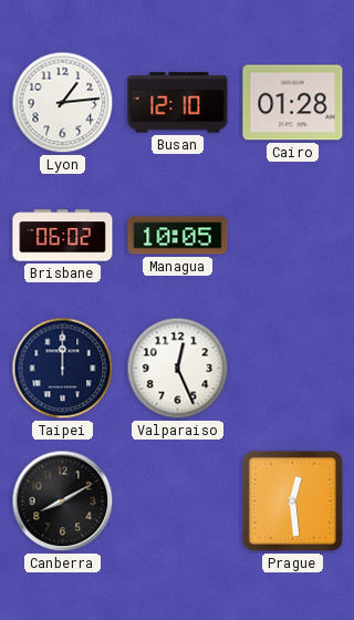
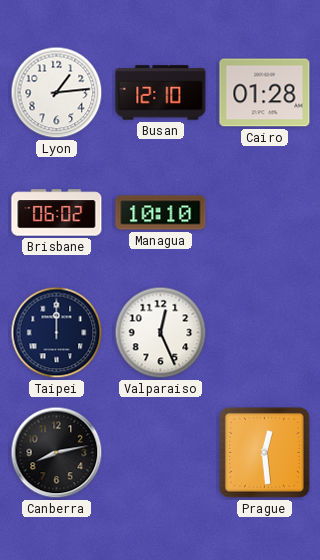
Managua: 10:05 -> 10:10 (161, 213)
Canberra: 8:10 -> 8:13 (57, 453)
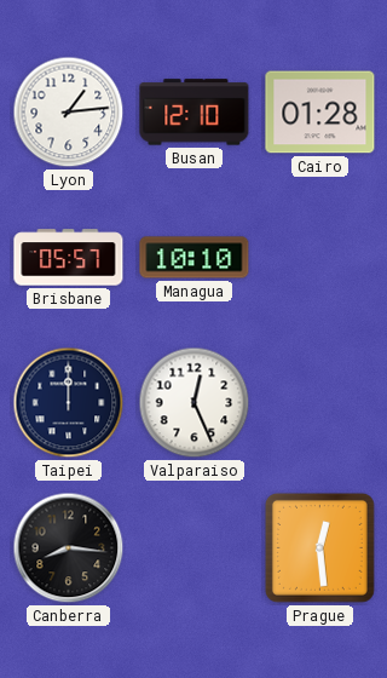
Brisbane: 06:02 -> 05:57 (69, 258)
Canberra: 8:13 -> 8:16 (69, 548)
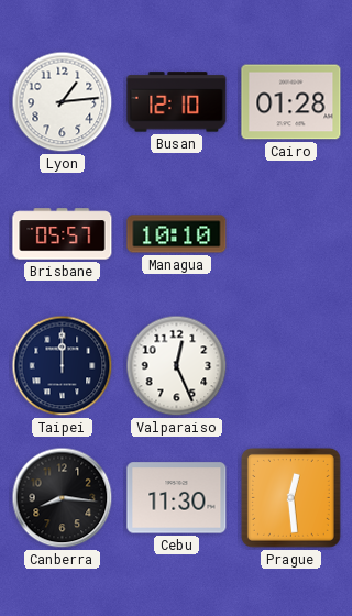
Cebu: none -> 11:30 (177, 498)
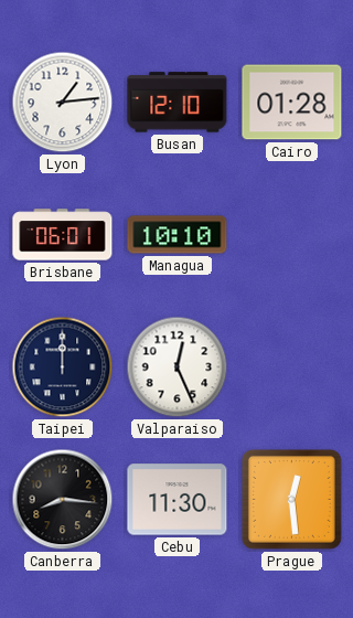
Brisbane: 05:57 -> 06:01 (63, 235)
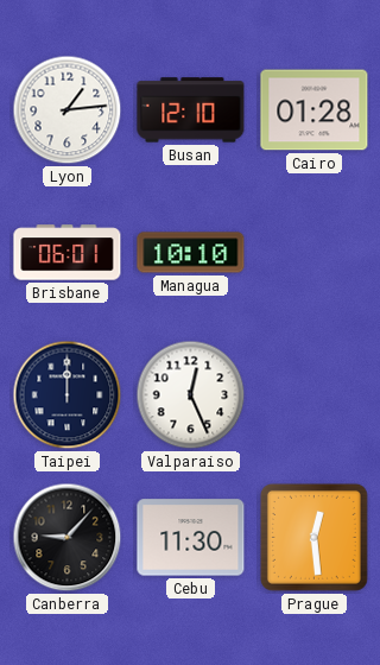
Canberra: 8:16 -> 9:07 (68, 538)
